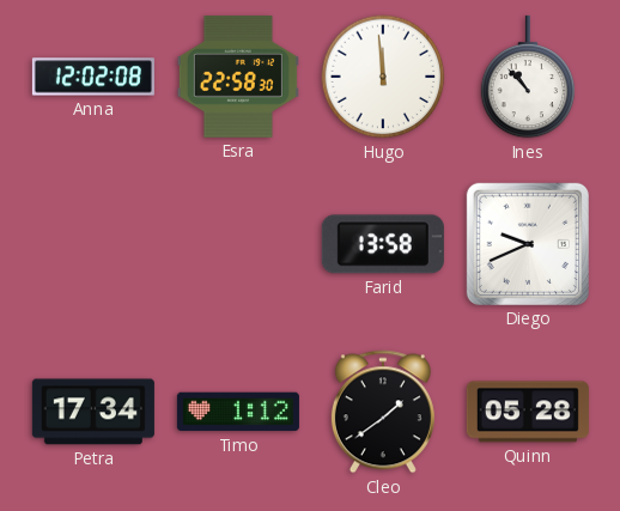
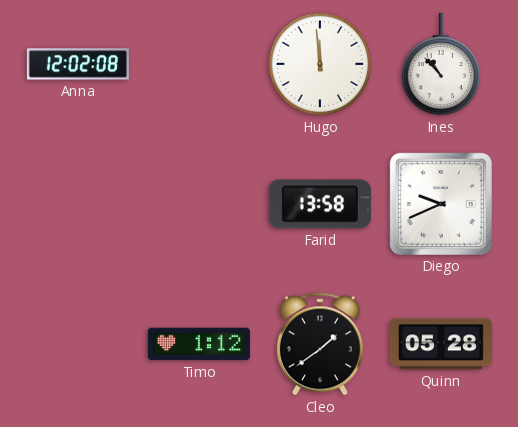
Esra: 22:58 -> none (238, 77)
Petra: 17:34 -> none (93, 412)
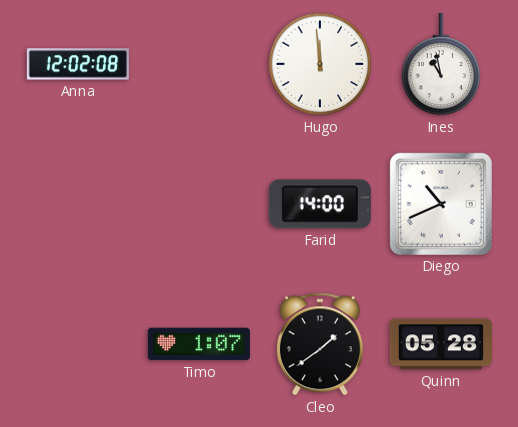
Ines: 10:53 -> 10:58 (441, 64)
Farid: 13:58 -> 14:00 (320, 204)
Diego: 9:41 -> 10:41 (441, 204)
Timo: 1:12 -> 1:07 (199, 344)
